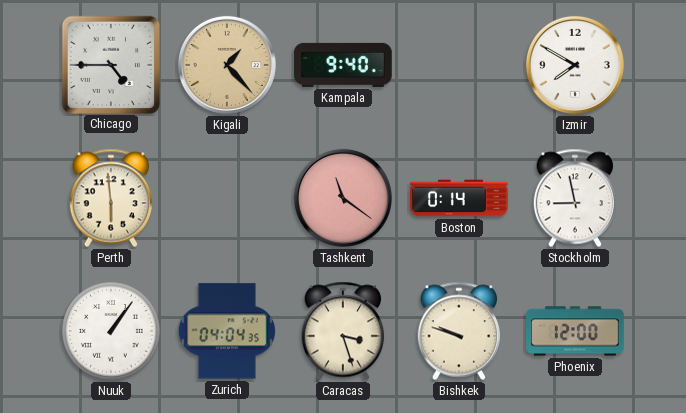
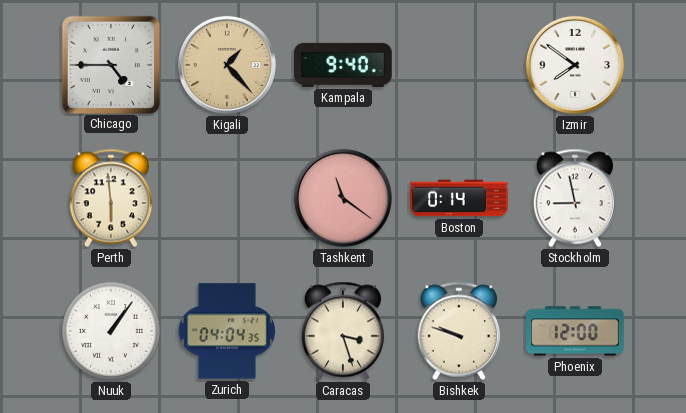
Izmir: 7:50 -> 7:51 (575, 65)
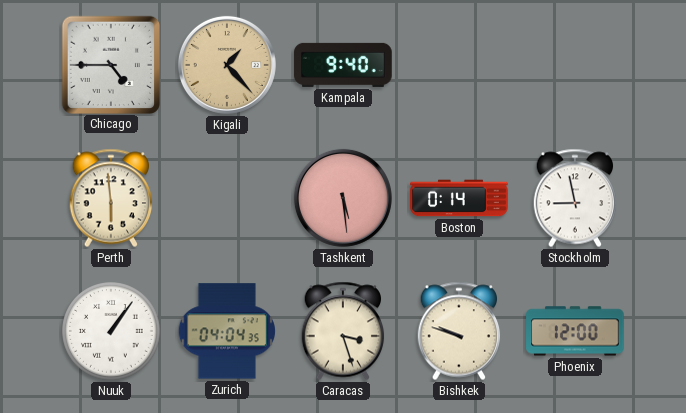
Izmir: 7:51 -> none (575, 65)
Tashkent: 11:21 -> 5:29 (343, 198)
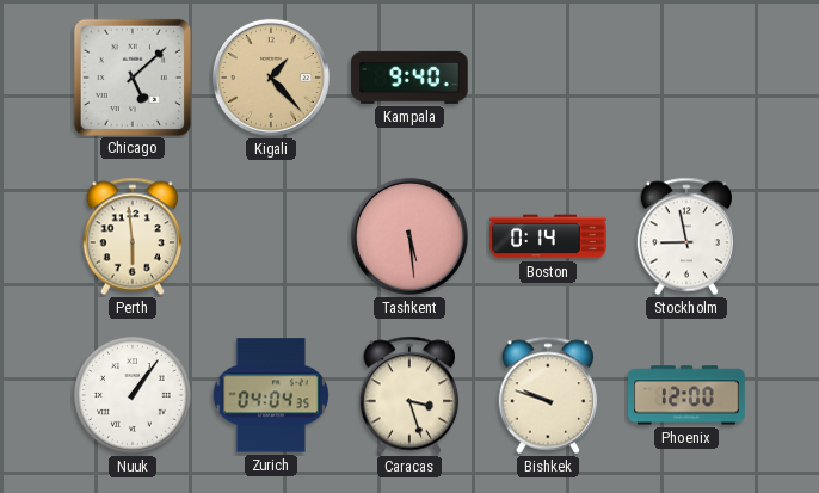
Chicago: 4:45 -> 5:08 (131, 76)
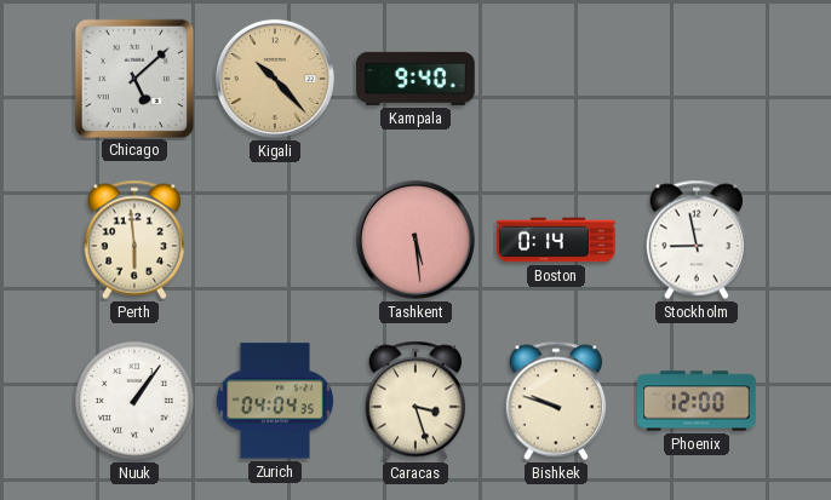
Kigali: 1:23 -> 10:23 (275, 79)
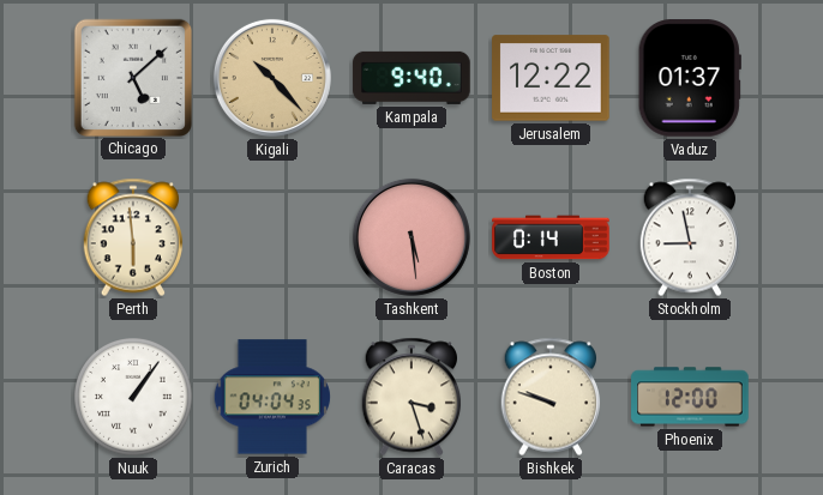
Jerusalem: none -> 12:22 (551, 78)
Vaduz: none -> 01:37 (690, 78)
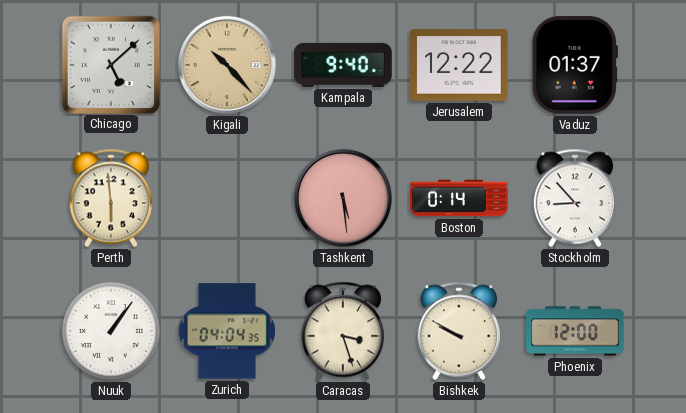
Stockholm: 8:58 -> 8:53 (575, 198)
Bishkek: 9:48 -> 9:50 (459, 331)
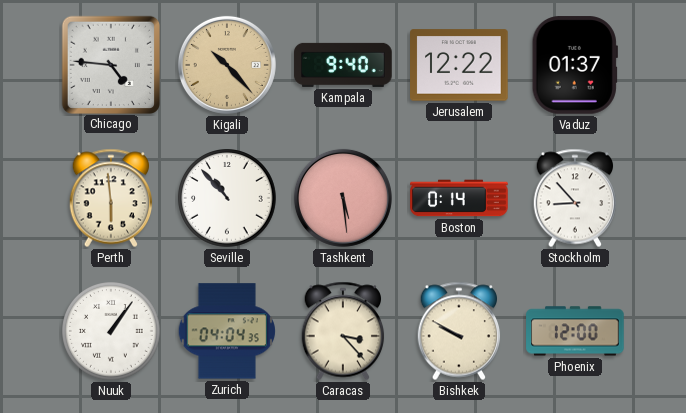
Chicago: 5:08 -> 4:46 (110, 64)
Seville: none -> 10:53 (228, 199)
Caracas: 3:27 -> 3:23 (343, 331)
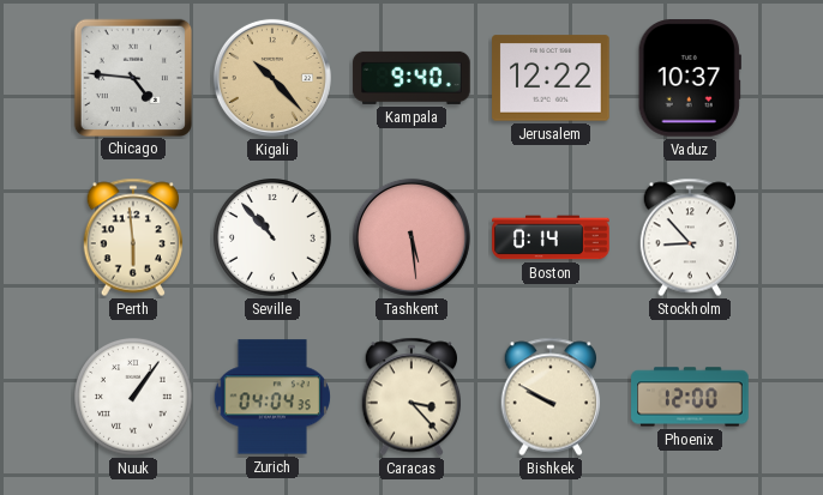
Vaduz: 01:37 -> 10:37 (690, 78)
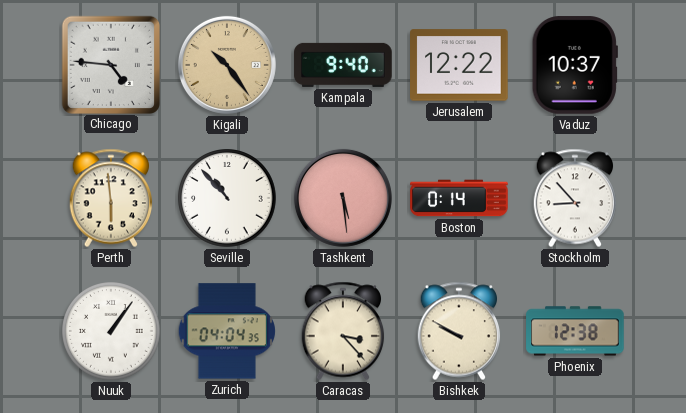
Kigali: 10:23 -> 10:24 (227, 65)
Phoenix: 12:00 -> 12:38 (575, 331)
